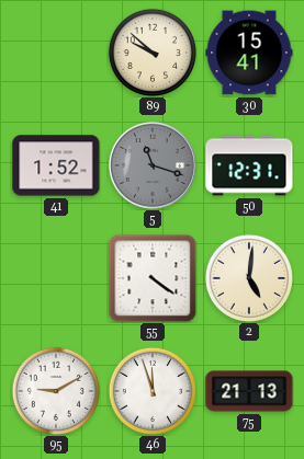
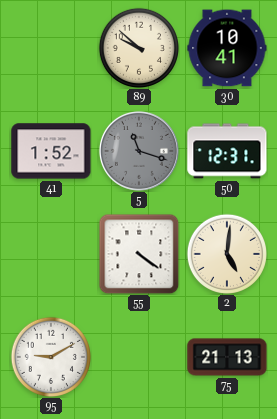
30: 15:41 -> 10:41 (227, 48)
46: 11:57 -> none (151, 390)
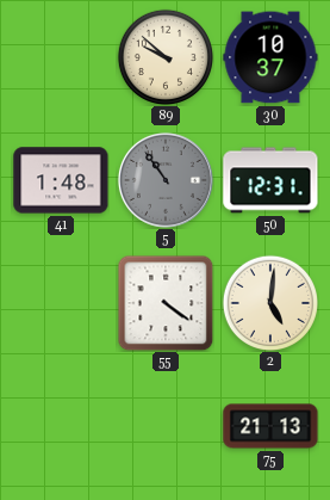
30: 10:41 -> 10:37 (270, 57)
41: 1:52 -> 1:48 (61, 180)
5: 11:18 -> 10:54 (166, 180)
95: 9:10 -> none (50, 356)
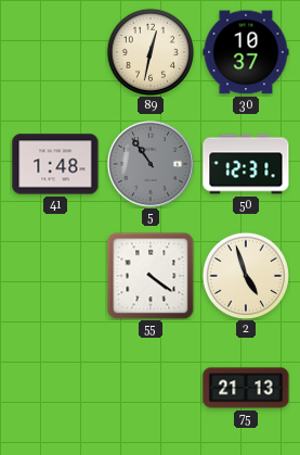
89: 9:52 -> 12:32 (149, 51)
2: 5:01 -> 4:57 (245, 275)
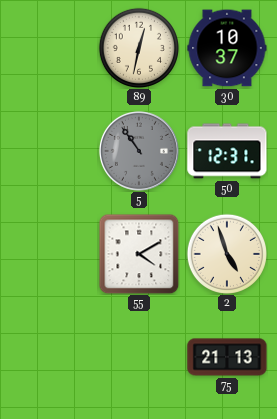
41: 1:48 -> none (55, 164)
55: 4:21 -> 4:10 (139, 254)
